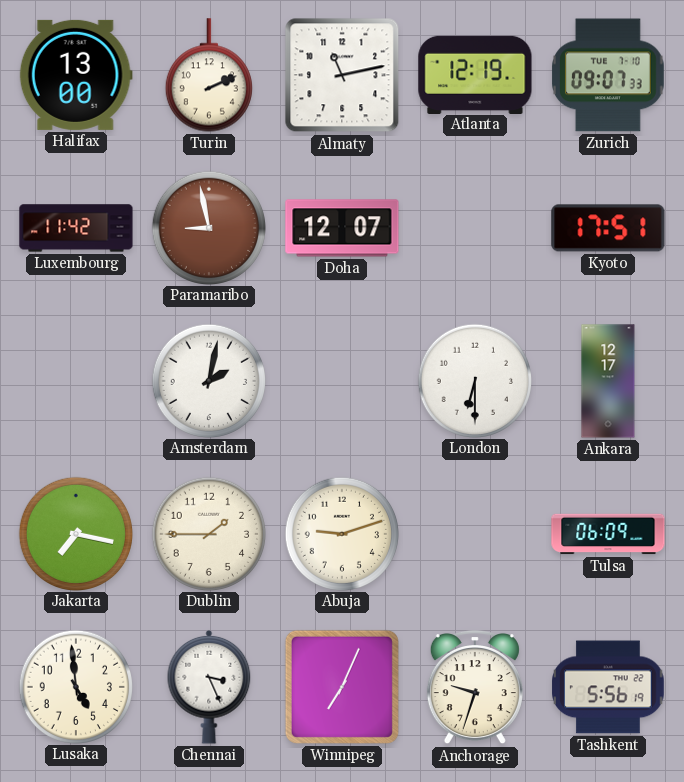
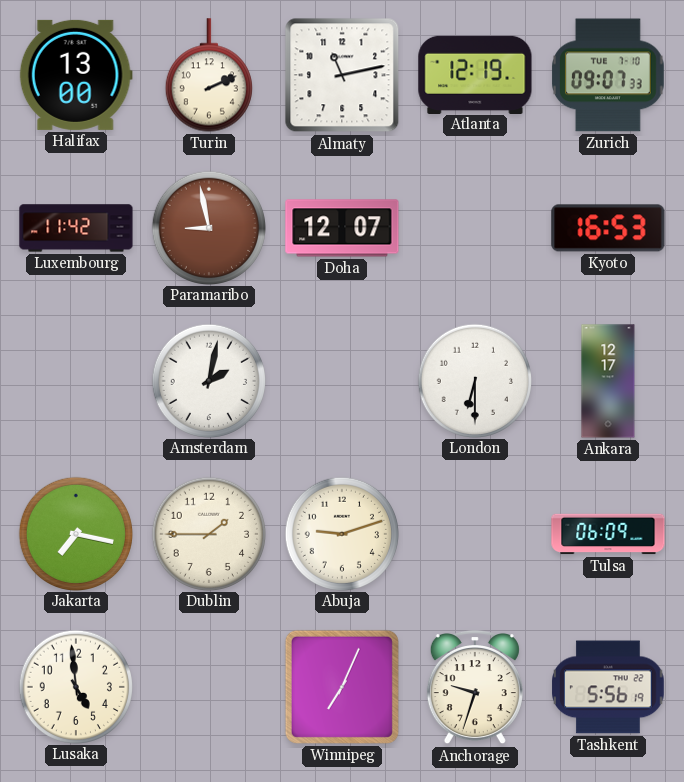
Kyoto: 17:51 -> 16:53 (608, 228)
Chennai: 3:26 -> none (209, 687)
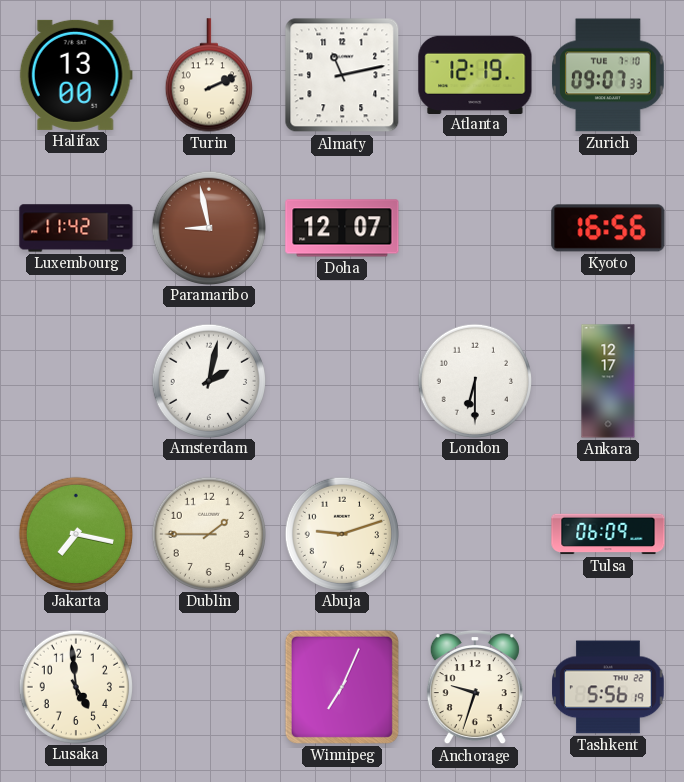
Kyoto: 16:53 -> 16:56 (608, 228)
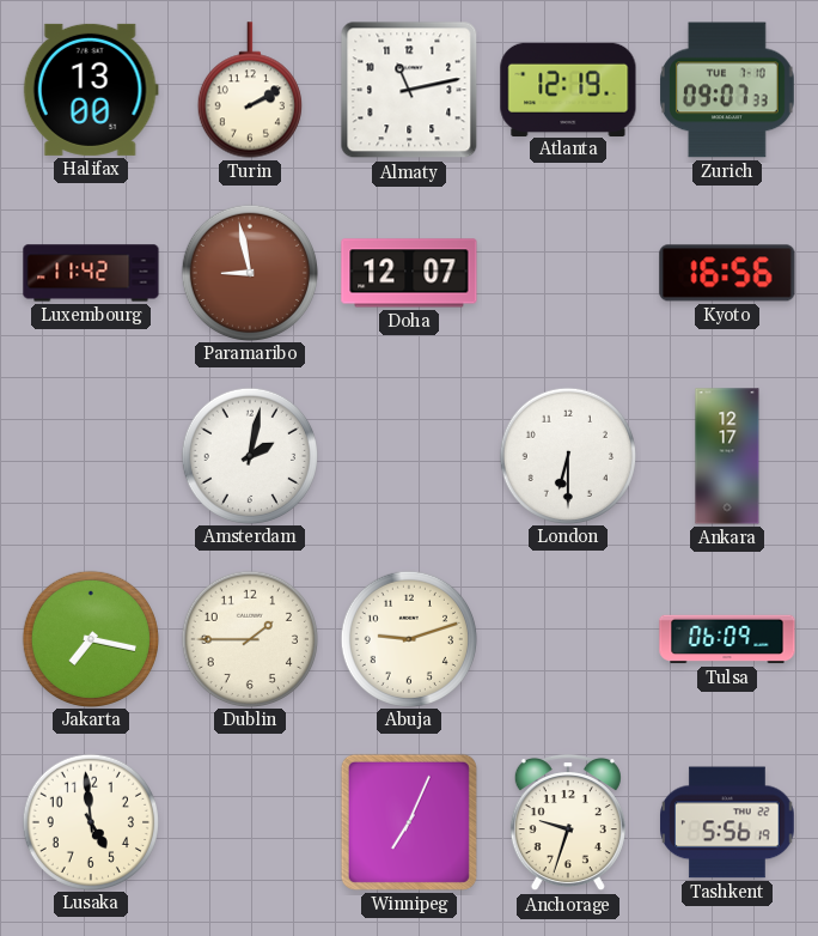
Turin: 2:11 -> 2:10 (250, 90)
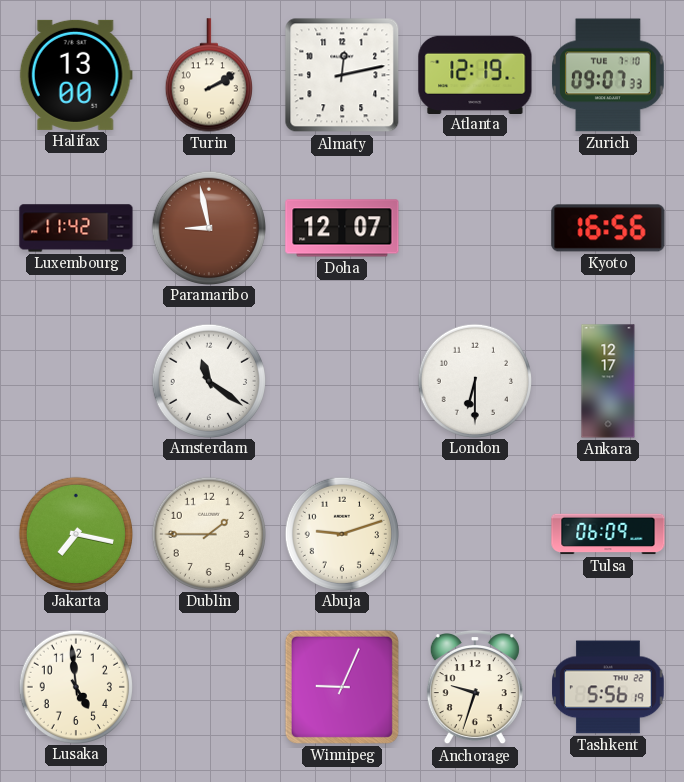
Almaty: 11:13 -> 12:13 (342, 75)
Amsterdam: 2:02 -> 11:21 (208, 380)
Winnipeg: 7:04 -> 9:04 (342, 687)
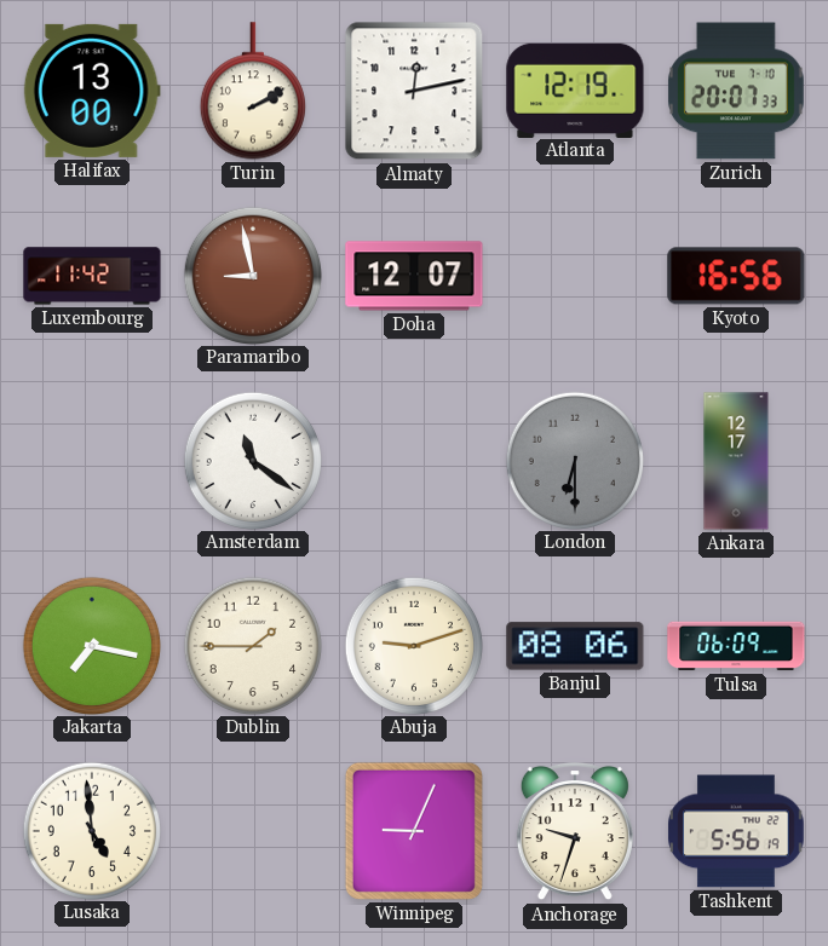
Zurich: 09:07 -> 20:07 (737, 91)
London dial: white -> grey (574, 460)
Banjul: none -> 08:06 (575, 646)
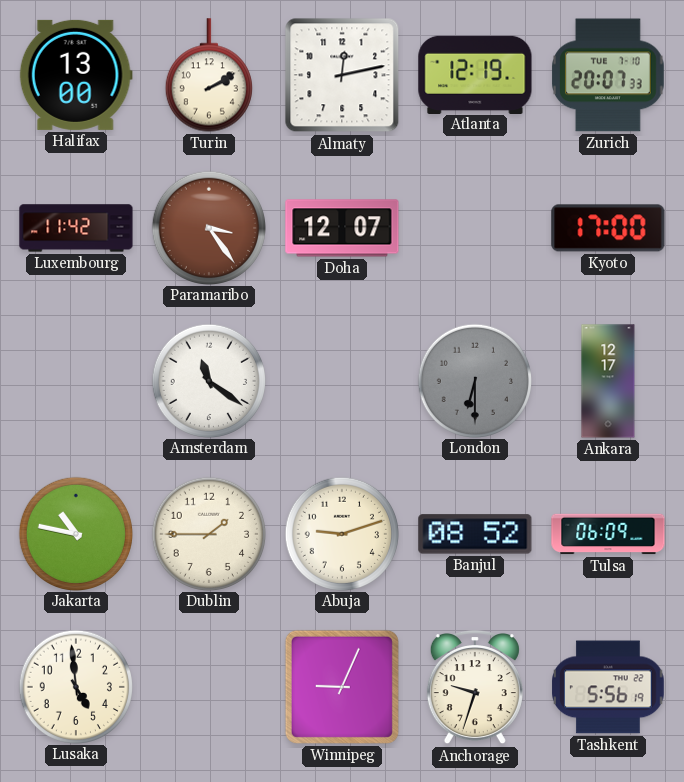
Paramaribo: 8:58 -> 3:24 (208, 227)
Kyoto: 16:56 -> 17:00 (608, 228)
Jakarta: 7:17 -> 10:47 (75, 533)
Banjul: 08:06 -> 08:52 (475, 534)
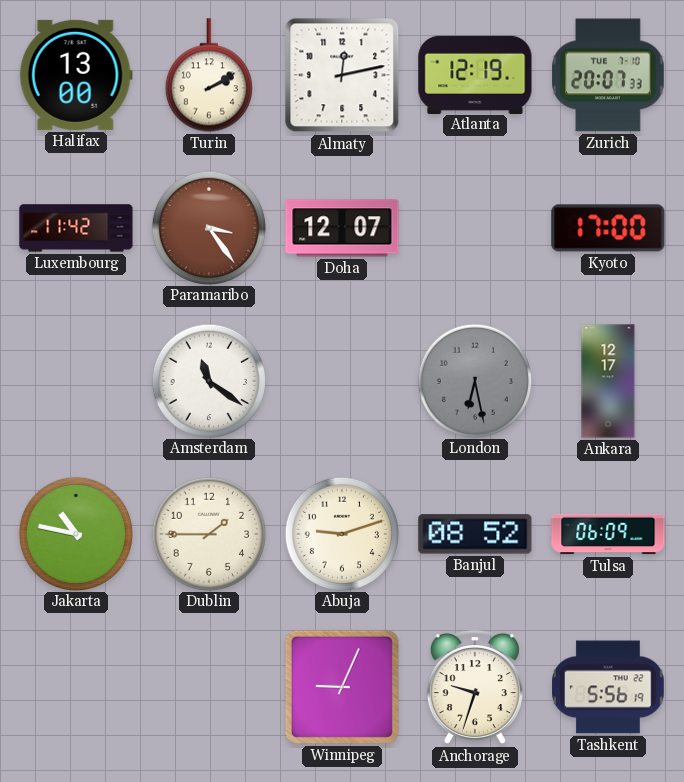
London: 6:30 -> 6:28 (474, 380)
Lusaka: 4:59 -> none (75, 686)
